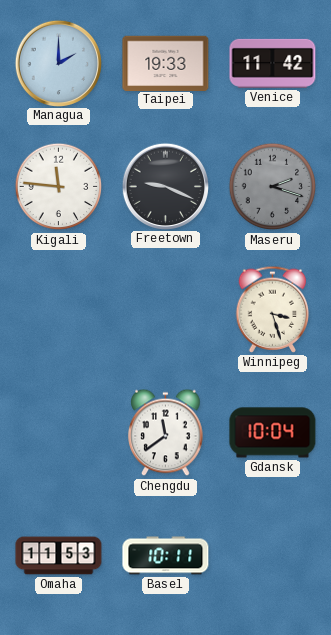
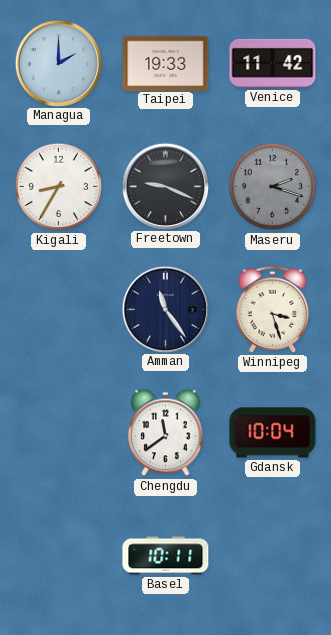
Kigali: 11:46 -> 8:35 (59, 187)
Amman: none -> 11:24 (165, 309)
Omaha: 11:53 -> none (59, 556)
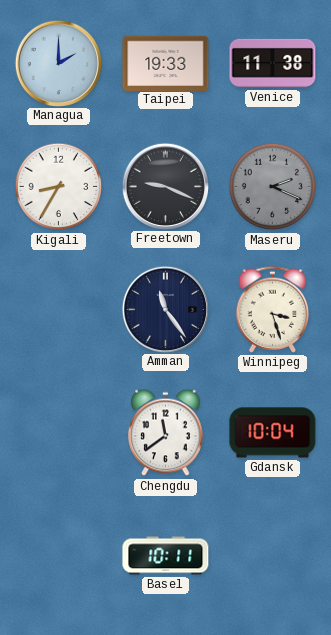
Venice: 11:42 -> 11:38 (273, 63)
Maseru: 2:18 -> 2:19 (273, 187)
